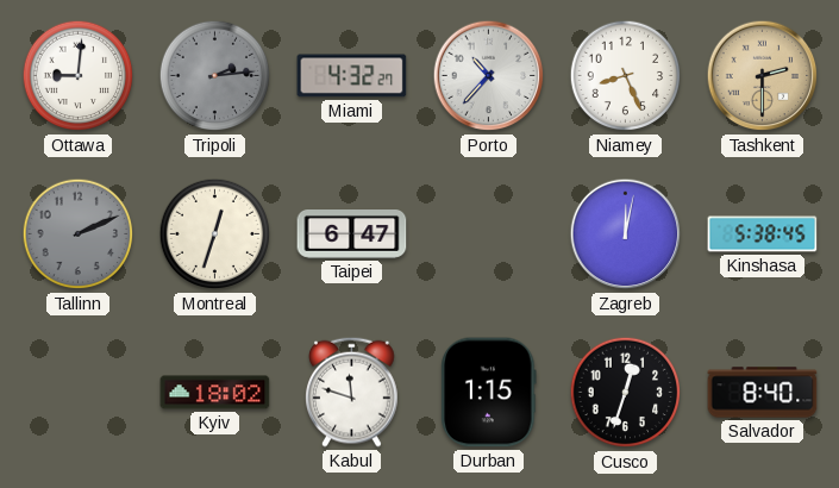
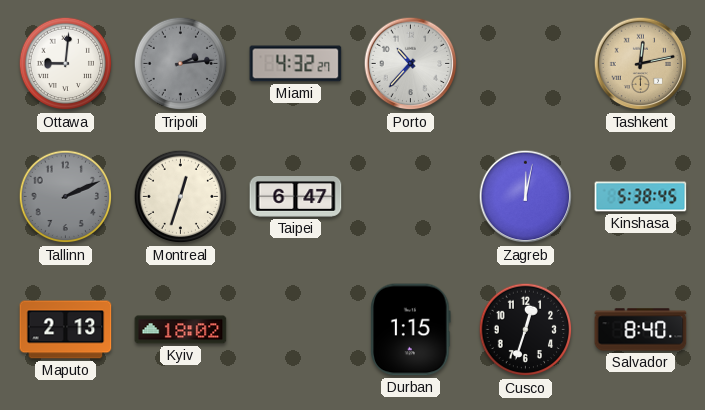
Niamey: 8:26 -> none (626, 76)
Tashkent: 2:30 -> 12:13 (641, 64)
Maputo: none -> 2:13 (66, 330)
Kabul: 11:48 -> none (352, 392)
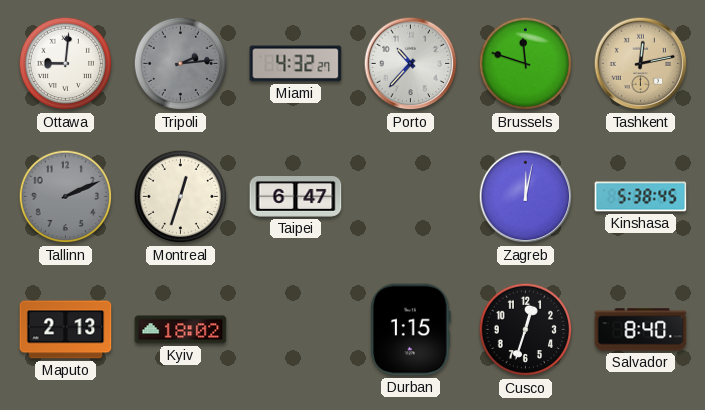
Brussels: none -> 11:48 (526, 64)
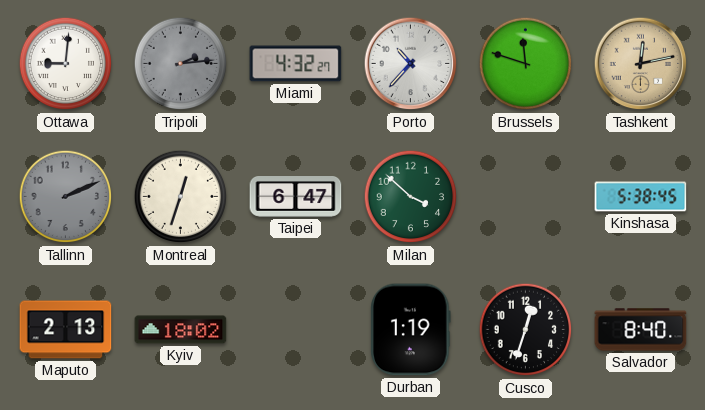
Milan: none -> 3:52 (411, 197)
Zagreb: 12:02 -> none (526, 197)
Durban: 1:15 -> 1:19 (411, 330)
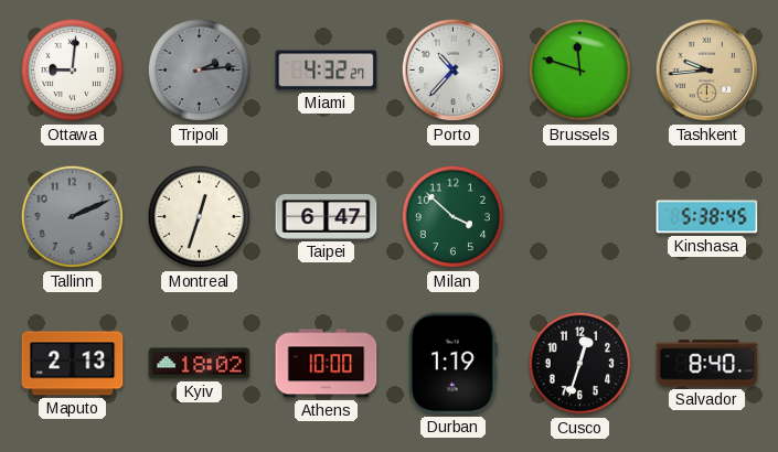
Tashkent: 12:13 -> 9:44 (707, 71)
Athens: none -> 10:00 (327, 364)
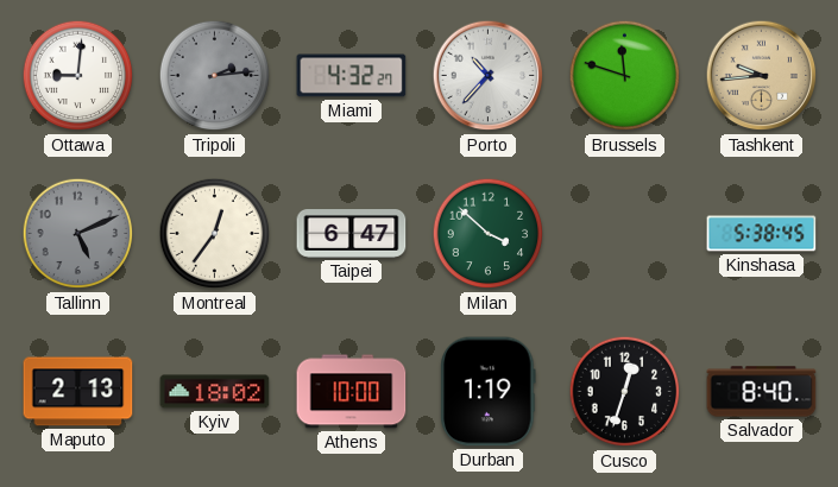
Tallinn: 2:11 -> 5:11 (78, 234)
Montreal: 12:33 -> 12:36 (215, 234)
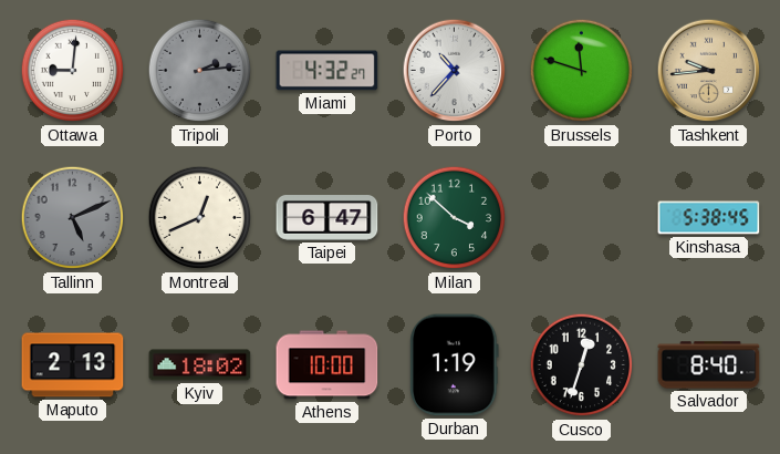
Montreal: 12:36 -> 12:41 (200, 218)
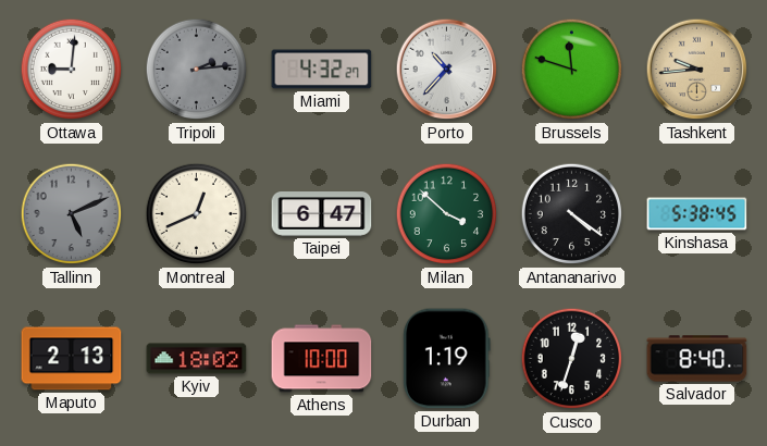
Antananarivo: none -> 4:21 (572, 214)
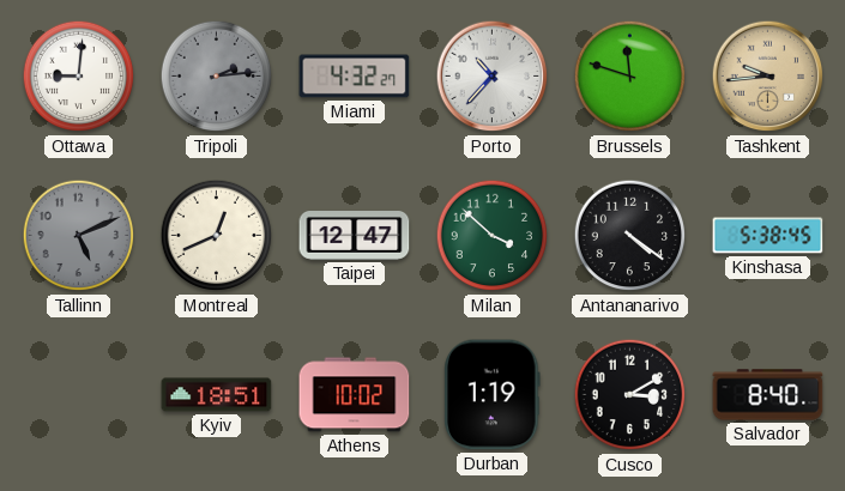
Taipei: 6:47 -> 12:47 (355, 236)
Maputo: 2:13 -> none (72, 359)
Kyiv: 18:02 -> 18:51 (217, 395)
Athens: 10:00 -> 10:02 (355, 395)
Cusco: 12:33 -> 3:10 (630, 395)
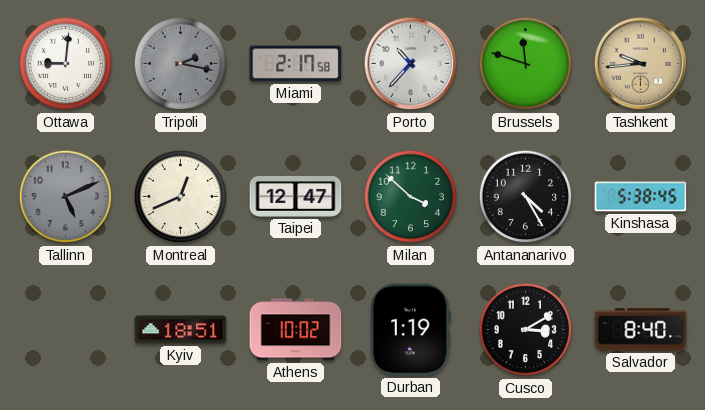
Tripoli: 2:14 -> 2:17 (181, 64)
Miami: 4:32 -> 2:17 (296, 64)
Antananarivo: 4:21 -> 4:25 (526, 197)
